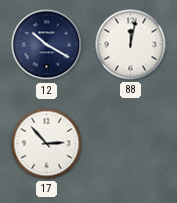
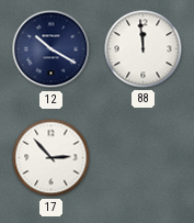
88: 12:02 -> 11:59 (144, 49)
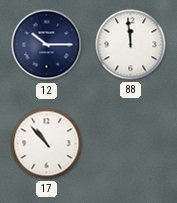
12: 10:20 -> 10:15 (47, 45)
17: 2:53 -> 10:53 (47, 144)
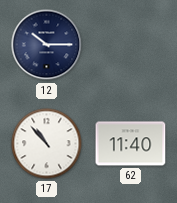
88: 11:59 -> none (131, 45)
62: none -> 11:40 (131, 144)
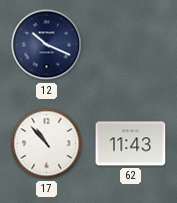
12: 10:15 -> 10:19 (47, 45)
62: 11:40 -> 11:43 (131, 144)
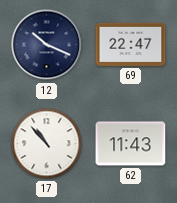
69: none -> 22:47 (131, 44)
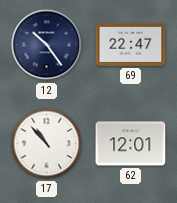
12: 10:19 -> 10:24 (47, 45)
62: 11:43 -> 12:01 (131, 144)
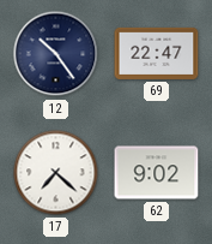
17: 10:53 -> 7:22 (56, 173)
62: 12:01 -> 9:02 (157, 173)
